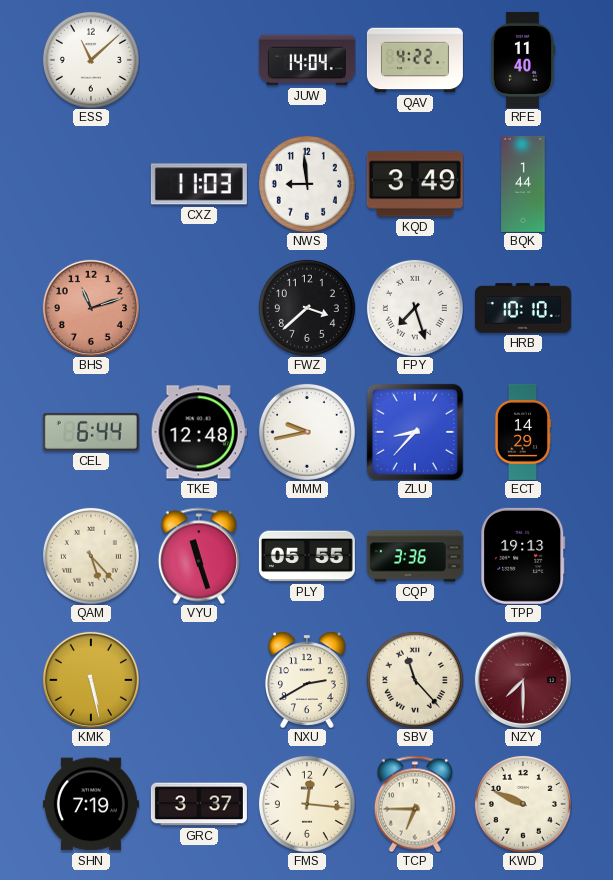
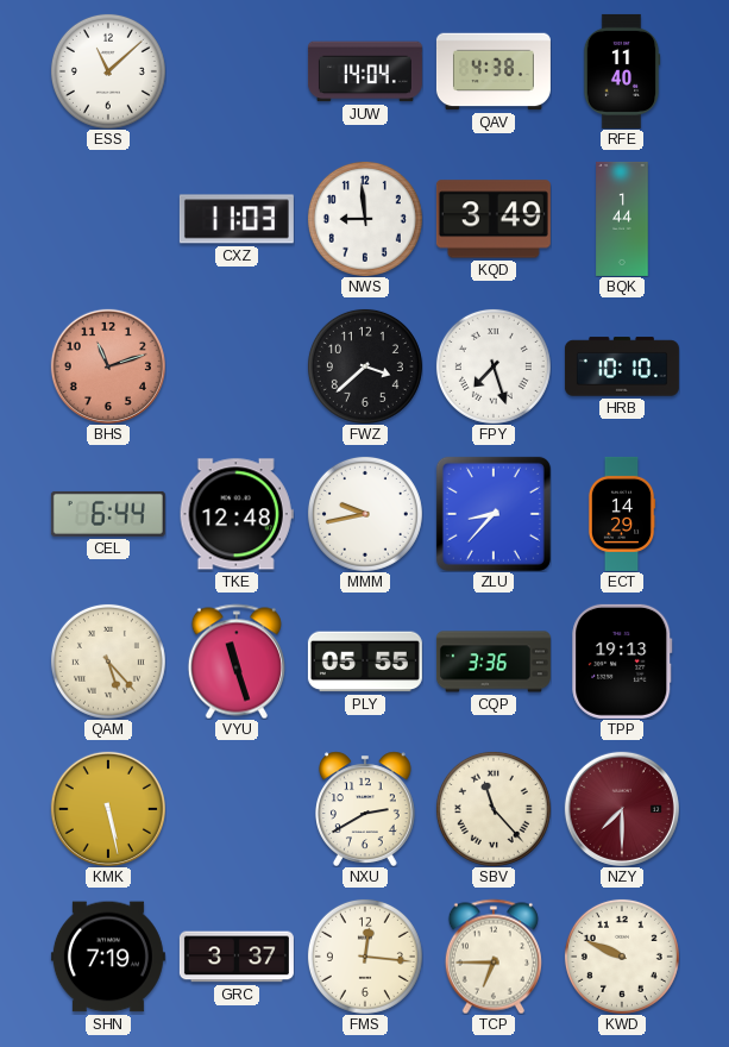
QAV: 4:22 -> 4:38 (494, 71)
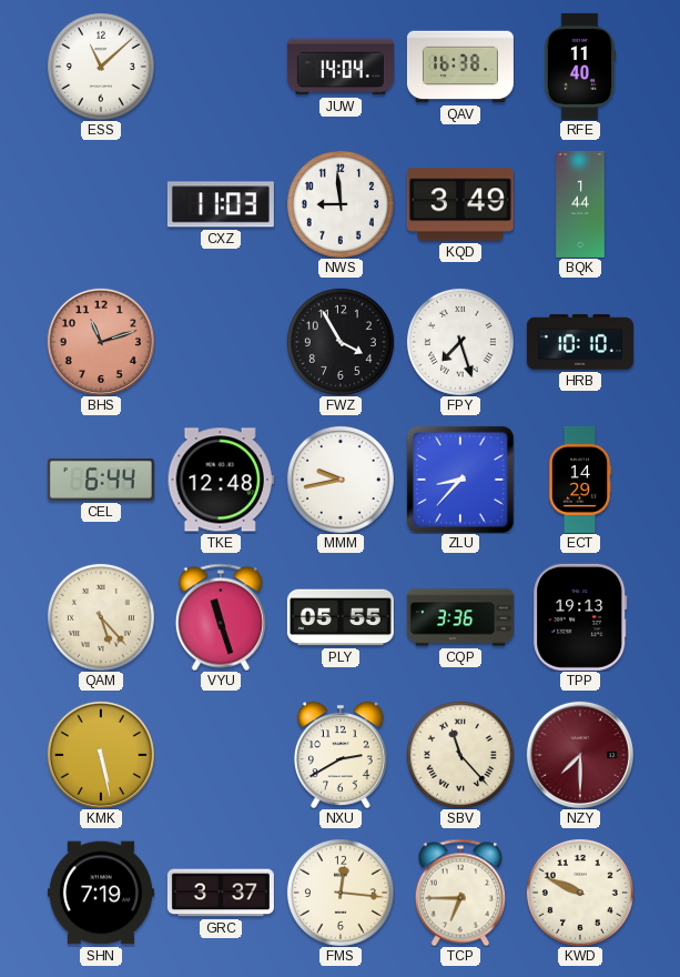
QAV: 4:38 -> 16:38 (460, 67)
FWZ: 3:38 -> 3:55 (341, 342)
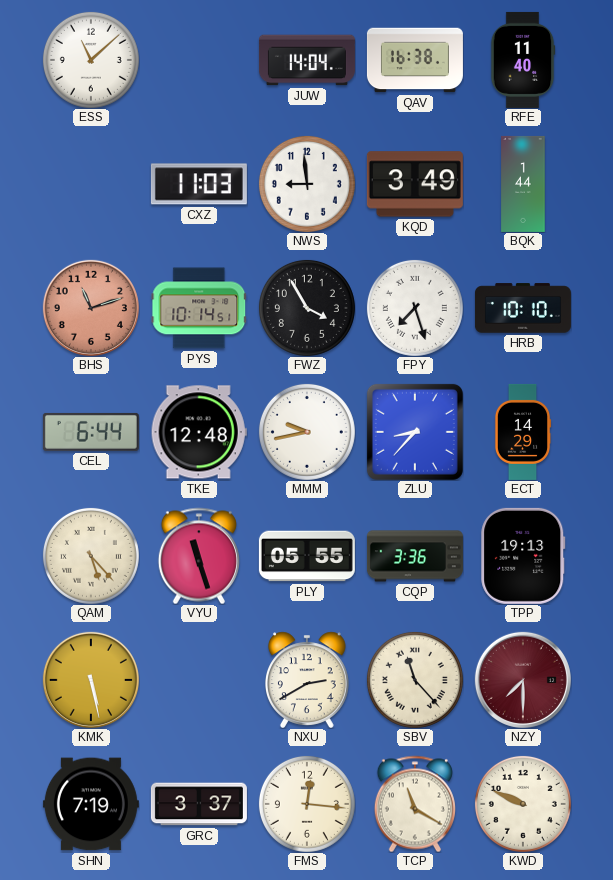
PYS: none -> 10:14 (199, 308)
TCP: 6:45 -> 11:20 (415, 804)
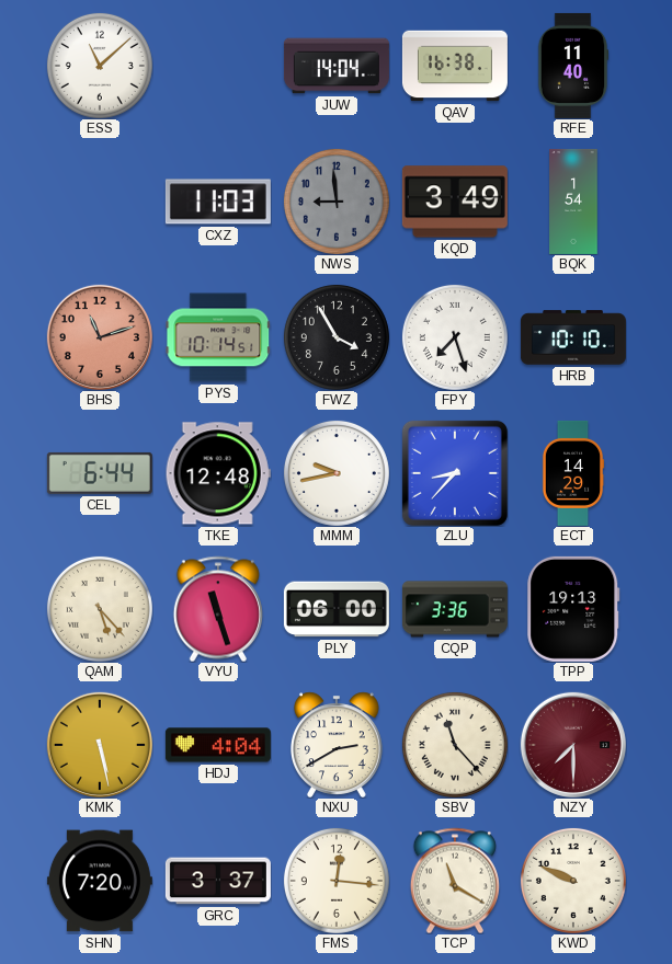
NWS dial: white -> grey (337, 202)
BQK: 1:44 -> 1:54 (573, 202)
PLY: 05:55 -> 06:00 (337, 609)
HDJ: none -> 4:04 (218, 745)
SHN: 7:19 -> 7:20 (100, 881)
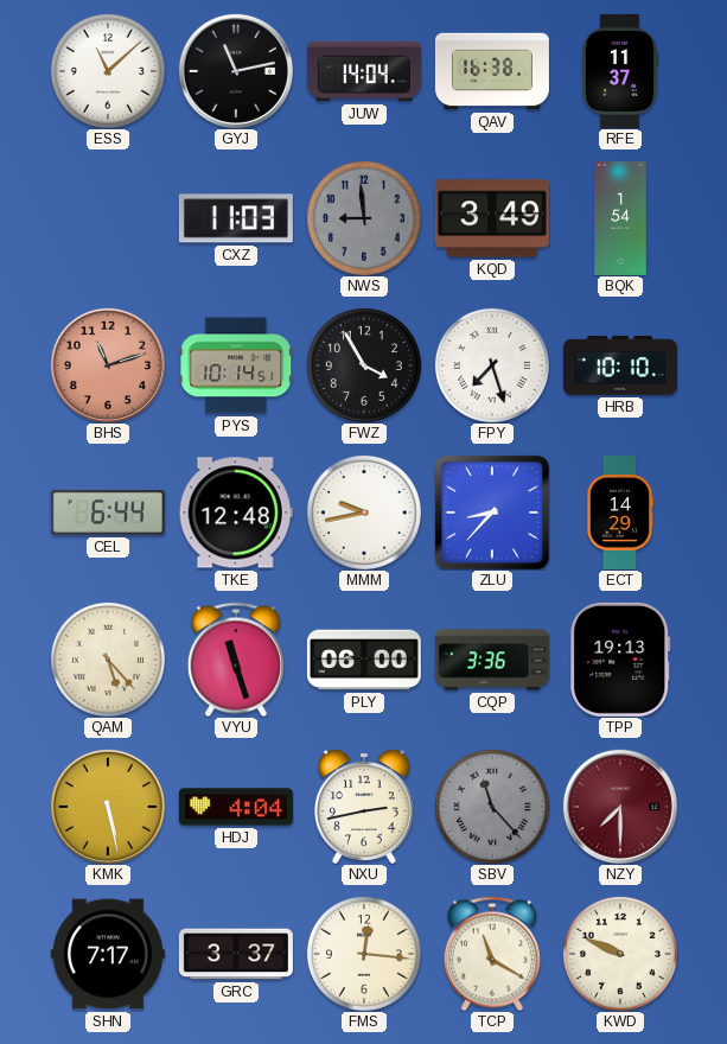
GYJ: none -> 11:13 (236, 71)
RFE: 11:40 -> 11:37 (620, 71)
NXU: 2:40 -> 2:43 (365, 807)
SBV dial: cream -> grey (492, 807)
SHN: 7:20 -> 7:17 (108, 954)
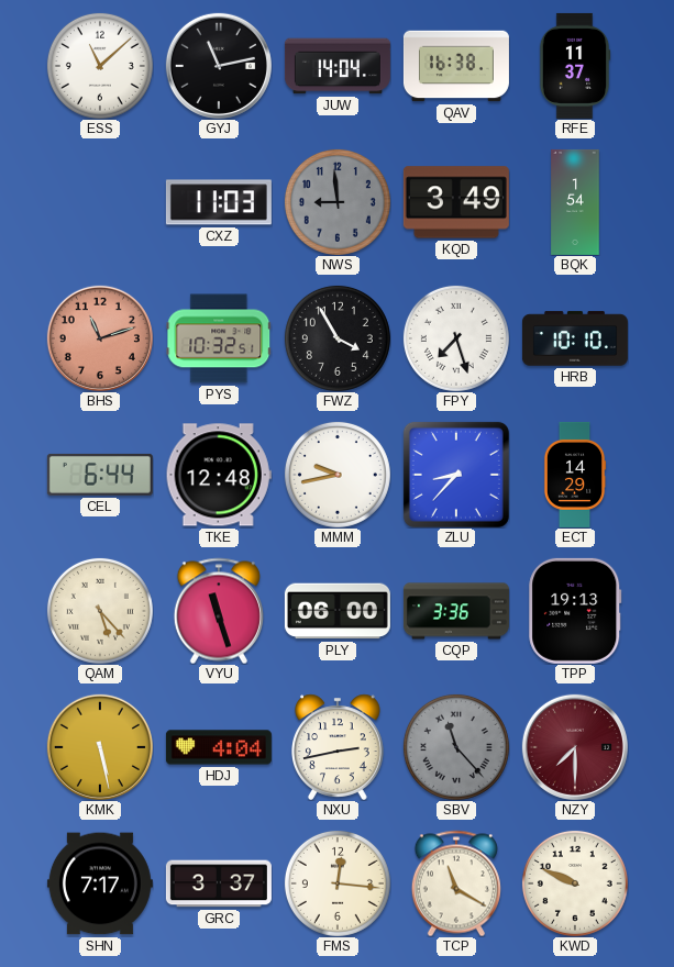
PYS: 10:14 -> 10:32 (219, 338)
